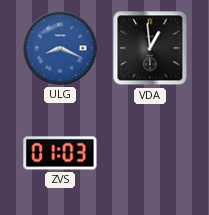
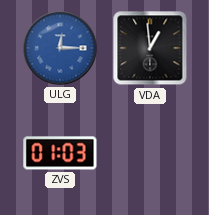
ULG: 8:19 -> 12:15 (60, 48)
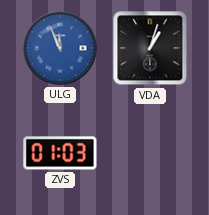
ULG: 12:15 -> 11:56 (60, 48)
VDA: 12:59 -> 1:03 (150, 48)
